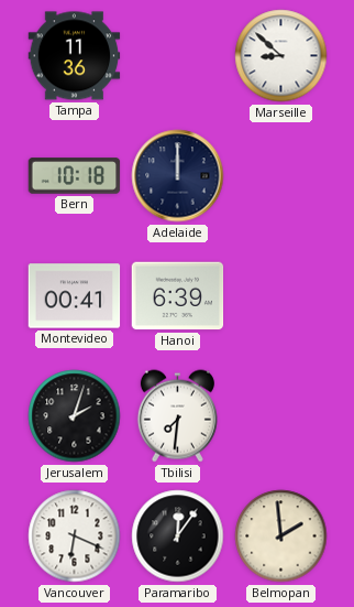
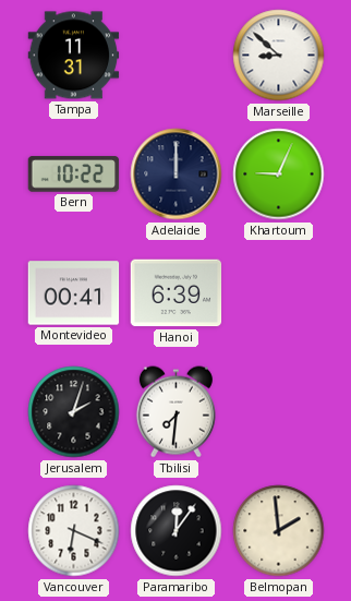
Tampa: 11:36 -> 11:31 (74, 56)
Bern: 10:18 -> 10:22 (74, 175)
Khartoum: none -> 9:04 (279, 175)
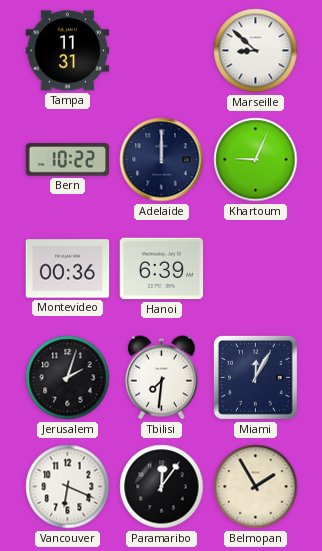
Montevideo: 00:41 -> 00:36 (68, 269)
Miami: none -> 12:05 (255, 377)
Belmopan: 1:59 -> 1:55 (256, 487)
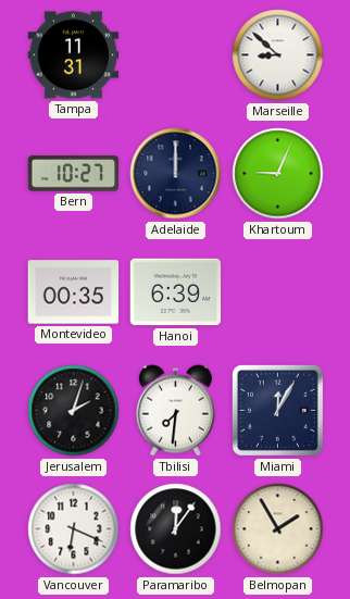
Bern: 10:22 -> 10:27 (74, 174)
Montevideo: 00:36 -> 00:35 (74, 292)
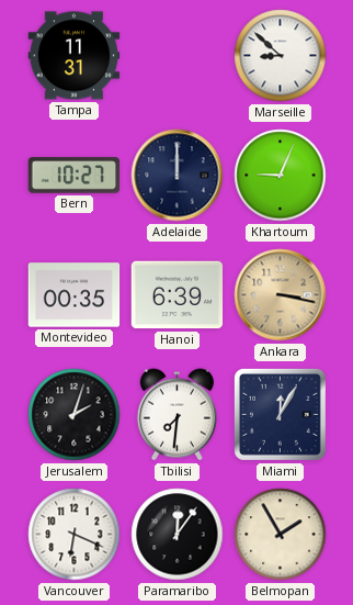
Ankara: none -> 3:17 (281, 295)
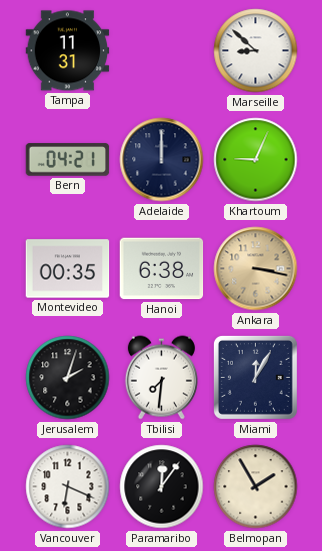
Bern: 10:27 -> 04:21 (68, 160)
Hanoi: 6:39 -> 6:38 (162, 269)
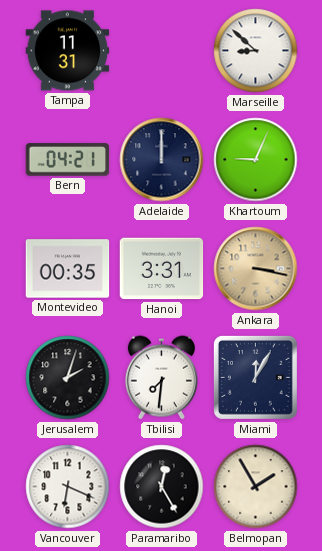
Hanoi: 6:38 -> 3:31 (162, 269)
Paramaribo: 12:06 -> 12:25 (162, 487)
